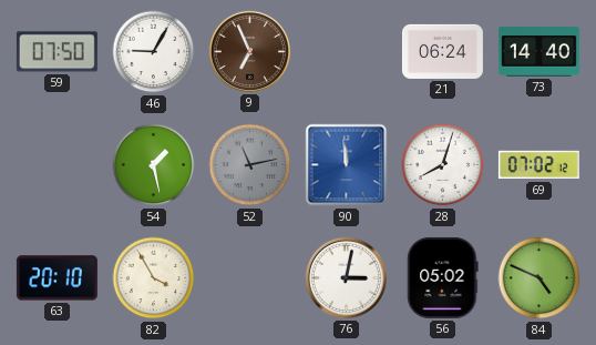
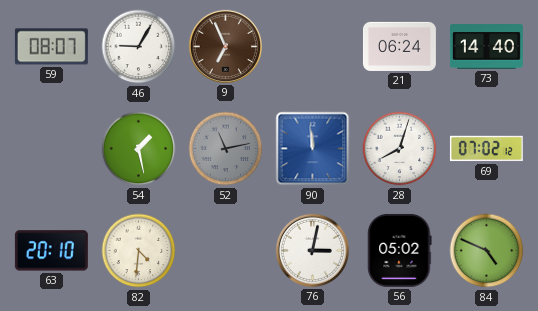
59: 07:50 -> 08:07 (51, 47)
82: 3:55 -> 4:31 (139, 251)
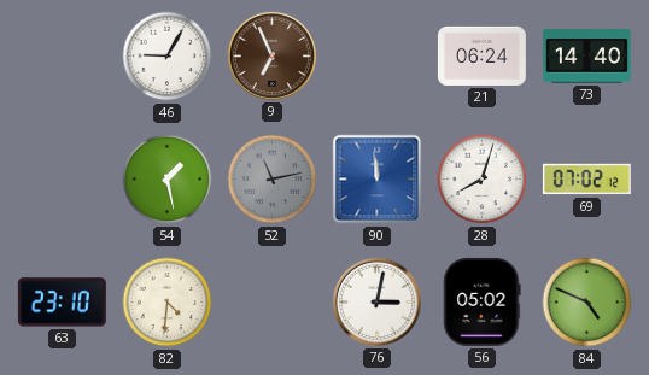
59: 08:07 -> none (51, 47)
63: 20:10 -> 23:10 (62, 303)
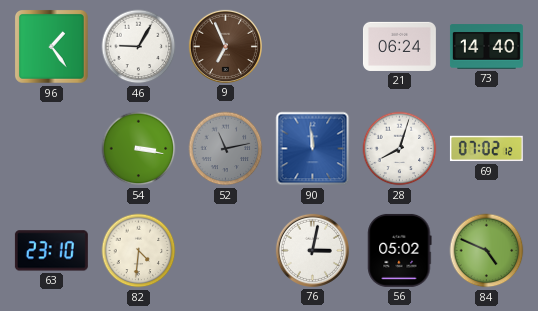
96: none -> 1:24 (52, 47)
54: 1:28 -> 3:17 (139, 149)
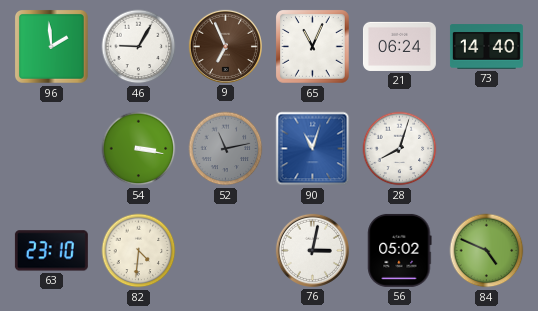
96: 1:24 -> 1:59 (52, 47)
65: none -> 11:04 (313, 47)
90: 11:59 -> 11:03 (313, 149)
69: 07:02 -> none (486, 149)
